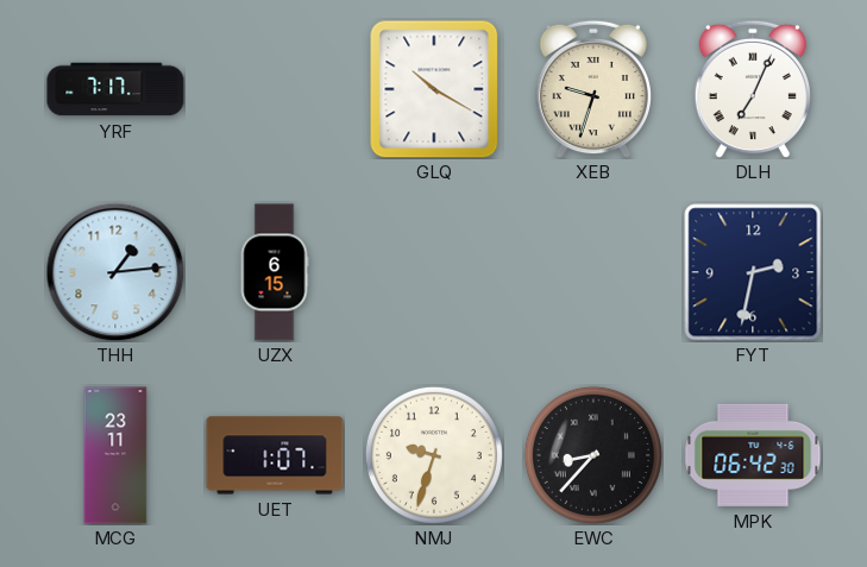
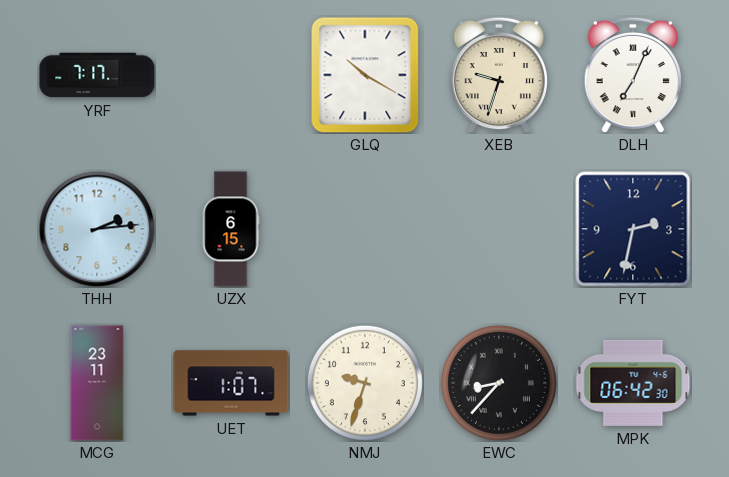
THH: 1:14 -> 2:14 (97, 229)
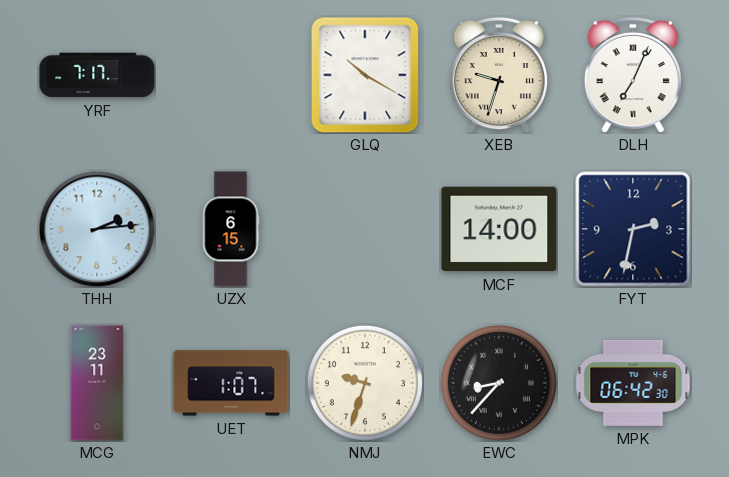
MCF: none -> 14:00 (499, 229)
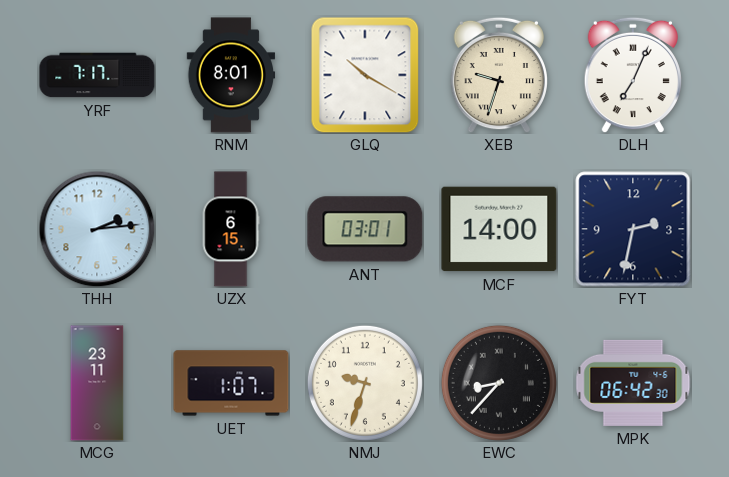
RNM: none -> 8:01 (231, 75)
ANT: none -> 03:01 (365, 229)
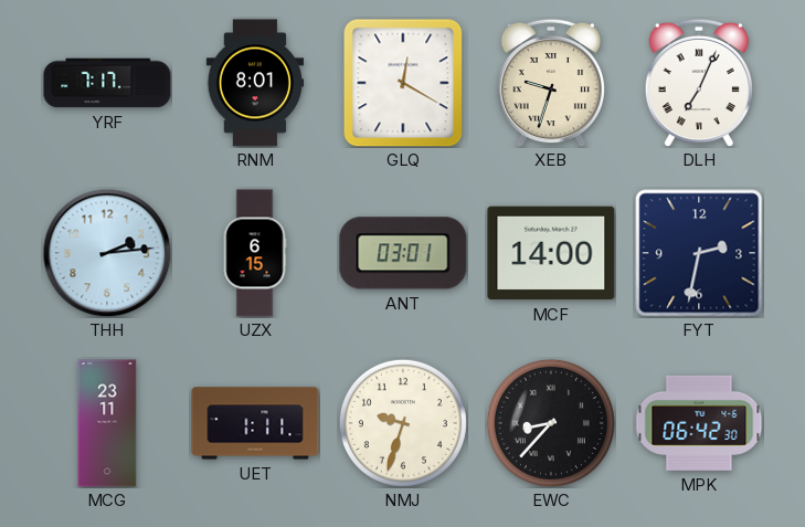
GLQ: 10:20 -> 12:20 (403, 83)
UET: 1:07 -> 1:11 (255, 423)
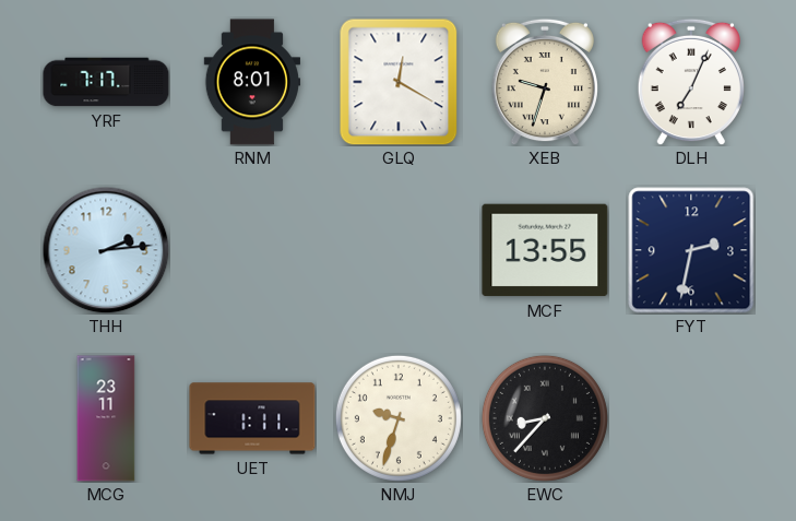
UZX: 6:15 -> none (255, 253)
ANT: 03:01 -> none (403, 253)
MCF: 14:00 -> 13:55 (545, 250)
MPK: 06:42 -> none (699, 423)
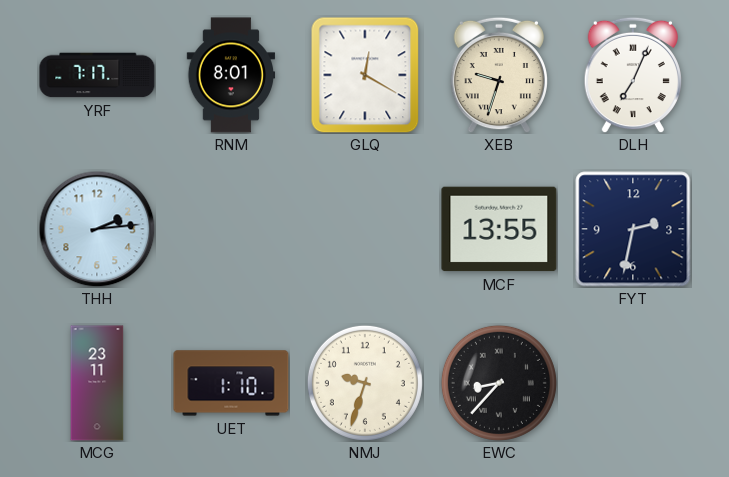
UET: 1:11 -> 1:10 (231, 383)
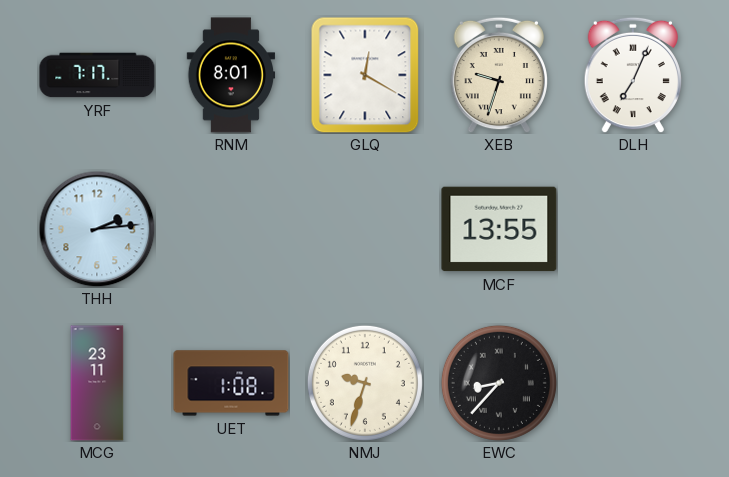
FYT: 2:32 -> none (633, 229)
UET: 1:10 -> 1:08 (231, 383)
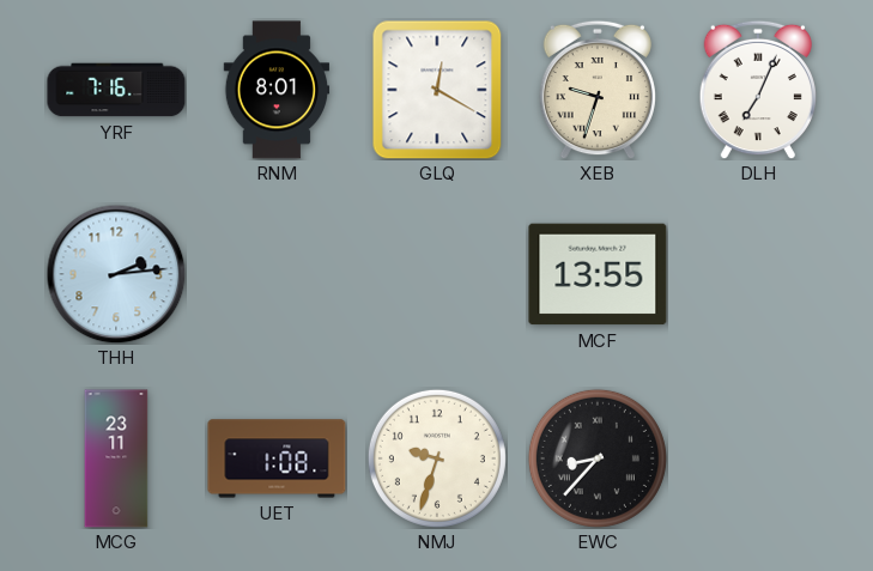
YRF: 7:17 -> 7:16 (116, 90)
